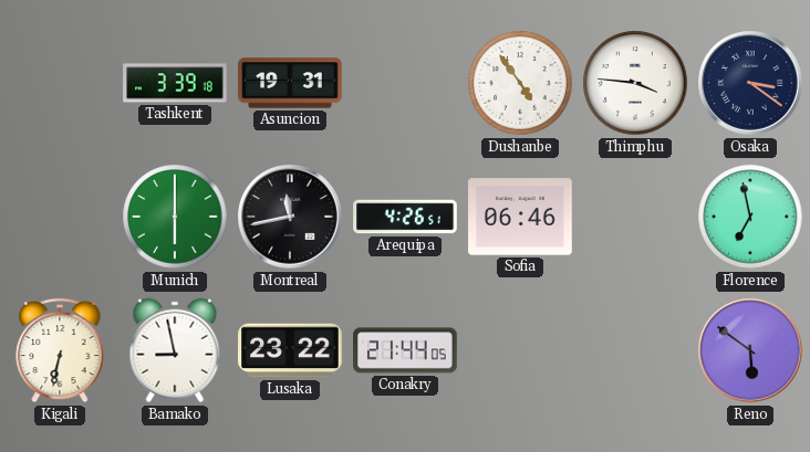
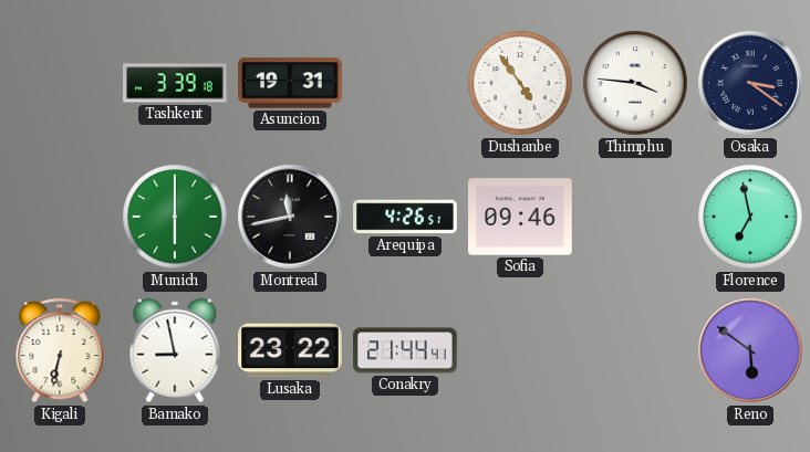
Sofia: 06:46 -> 09:46 (520, 217)
Conakry: 21:44:05 -> 21:44:41 (405, 350)
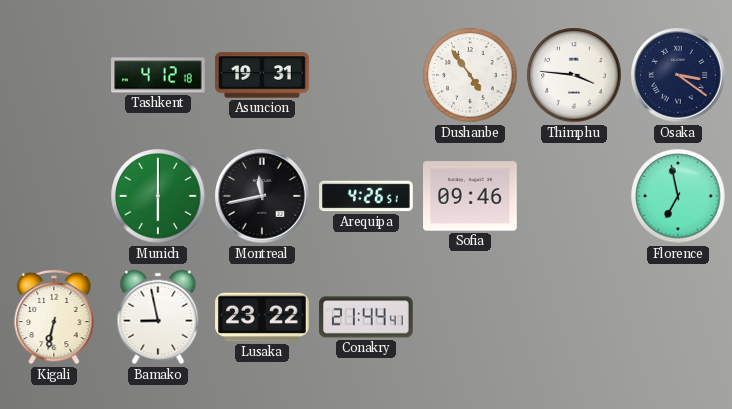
Tashkent: 3:39 -> 4:12 (158, 75)
Reno: 5:51 -> none (750, 350)
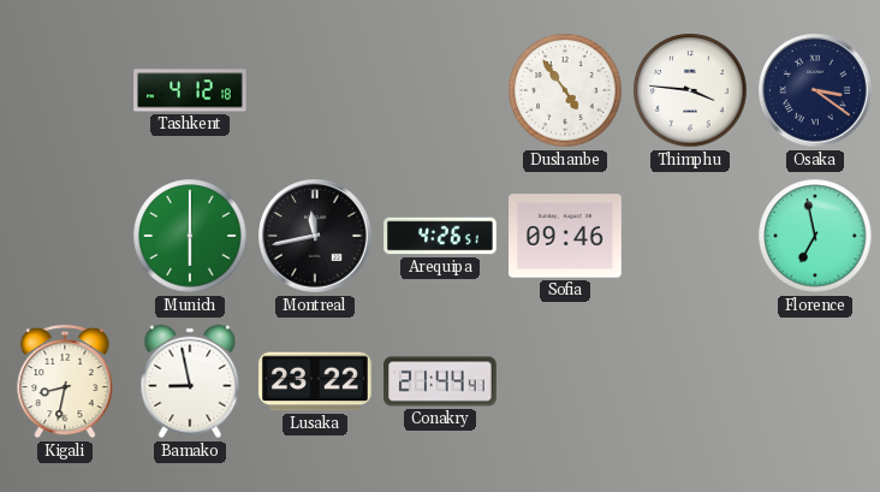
Asuncion: 19:31 -> none (262, 75)
Kigali: 6:32 -> 8:32 (65, 381)
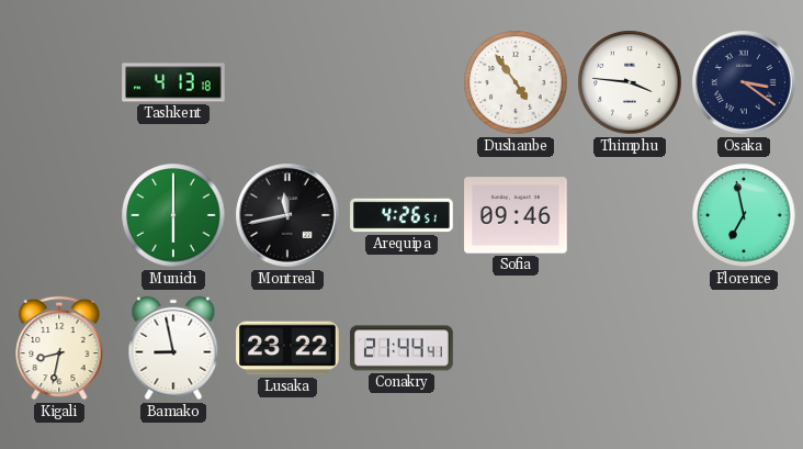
Tashkent: 4:12 -> 4:13 (173, 82)
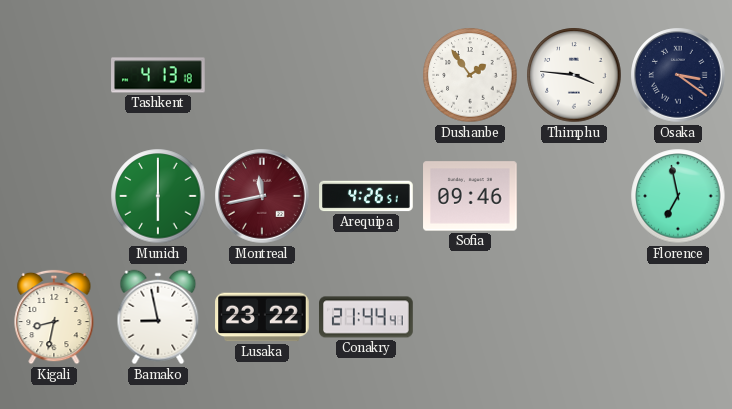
Dushanbe: 4:54 -> 1:54 (470, 75)
Montreal dial: black -> burgundy (262, 196)
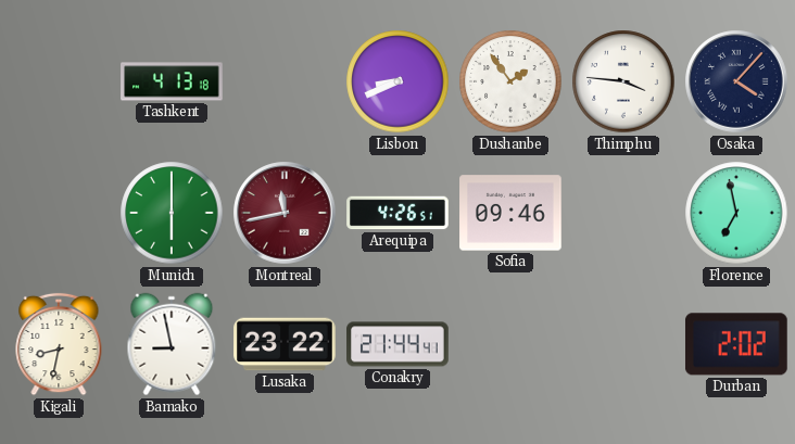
Lisbon: none -> 8:41 (397, 81)
Osaka: 3:21 -> 4:07 (736, 81)
Durban: none -> 2:02 (736, 344)
